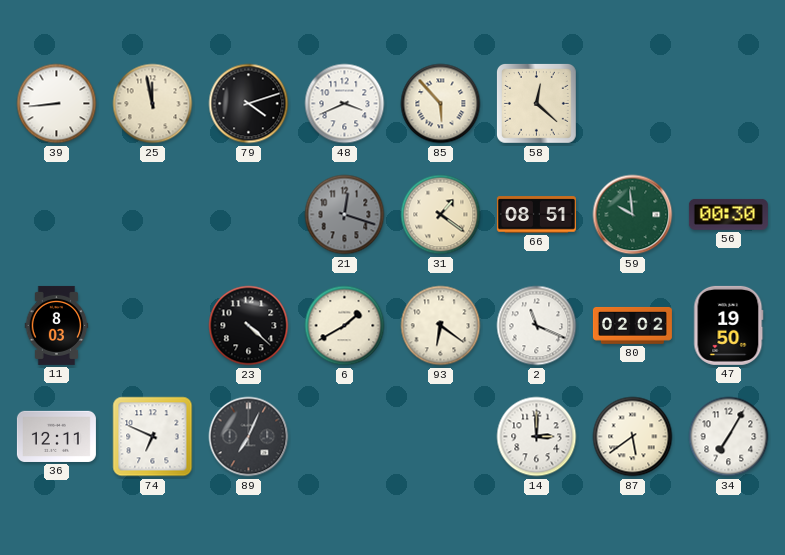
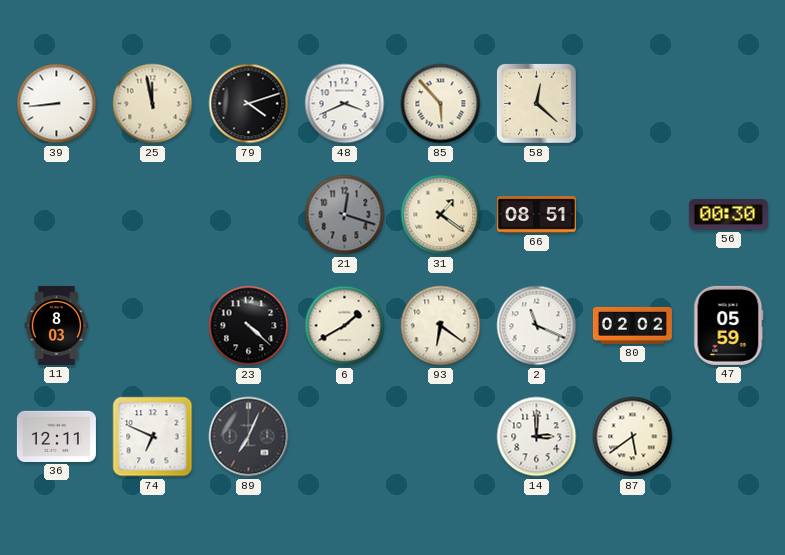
59: 9:59 -> none (633, 215)
47: 19:50 -> 05:59 (729, 325)
34: 7:05 -> none (729, 437)
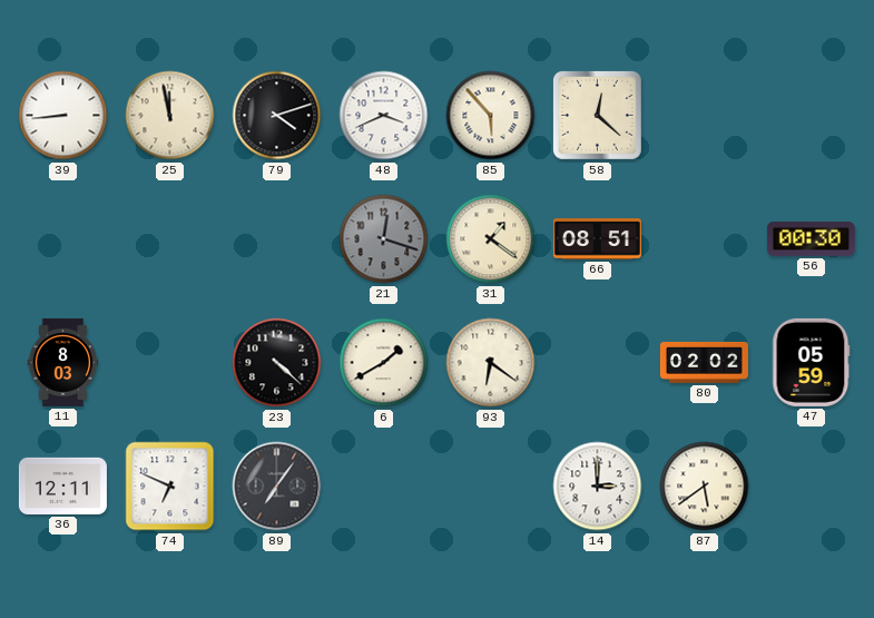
2: 11:19 -> none (537, 326)
89: 7:04 -> 7:06 (277, 487)
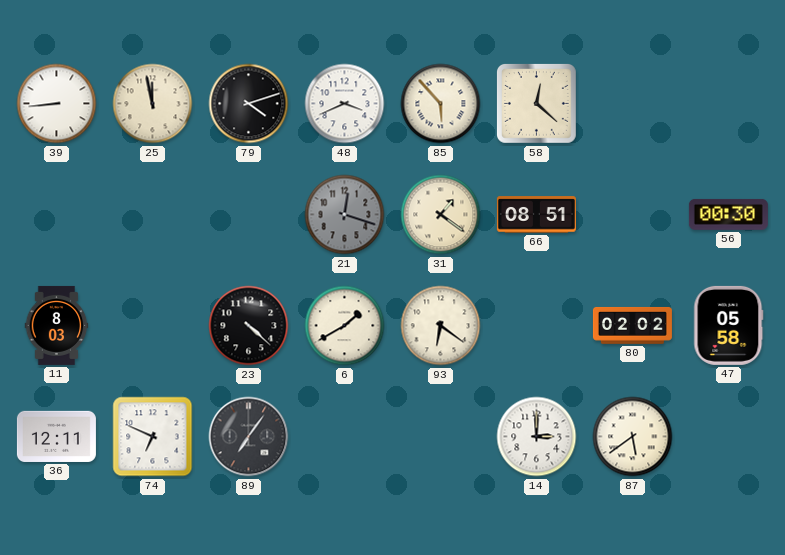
47: 05:59 -> 05:58 (729, 325)
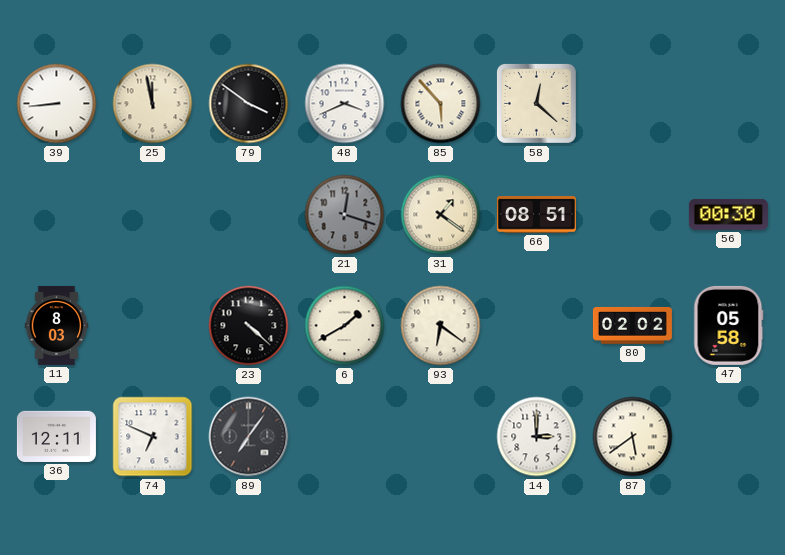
79: 4:12 -> 3:51 (249, 104)
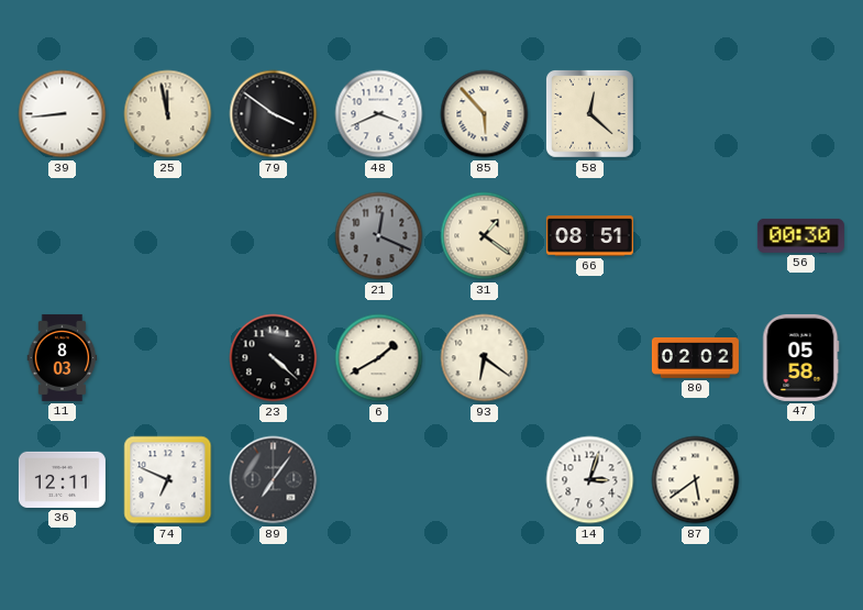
21: 12:18 -> 12:19 (379, 236)
14: 3:00 -> 3:03 (590, 480)
